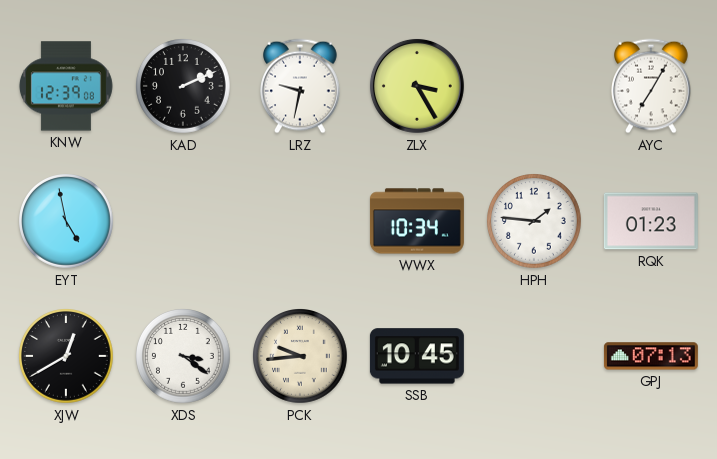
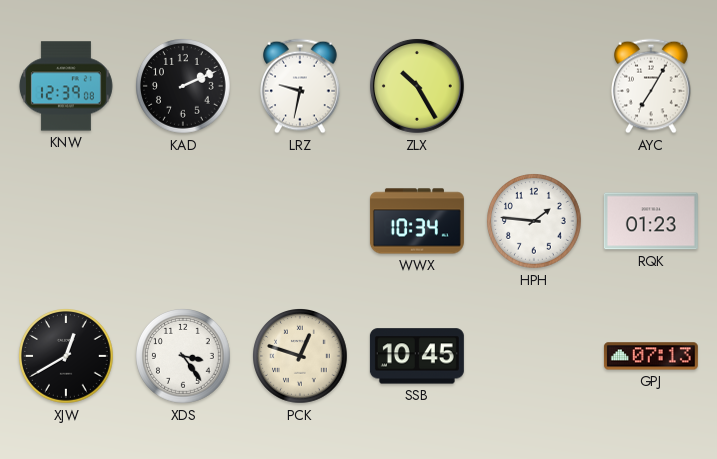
ZLX: 3:25 -> 10:25 (417, 86)
EYT: 4:58 -> none (67, 222)
XDS: 3:21 -> 3:24 (184, 357)
PCK: 9:44 -> 12:48 (301, 357)
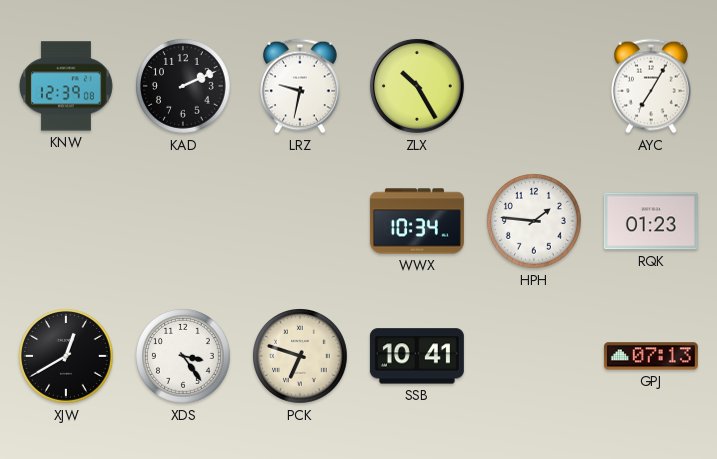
PCK: 12:48 -> 6:48 (301, 357)
SSB: 10:45 -> 10:41 (417, 356)
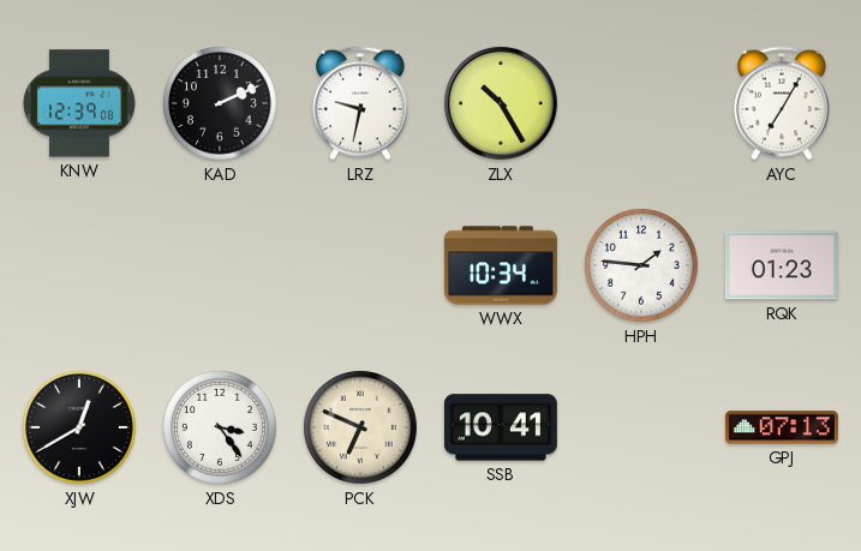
PCK: 6:48 -> 6:49 (361, 429)
